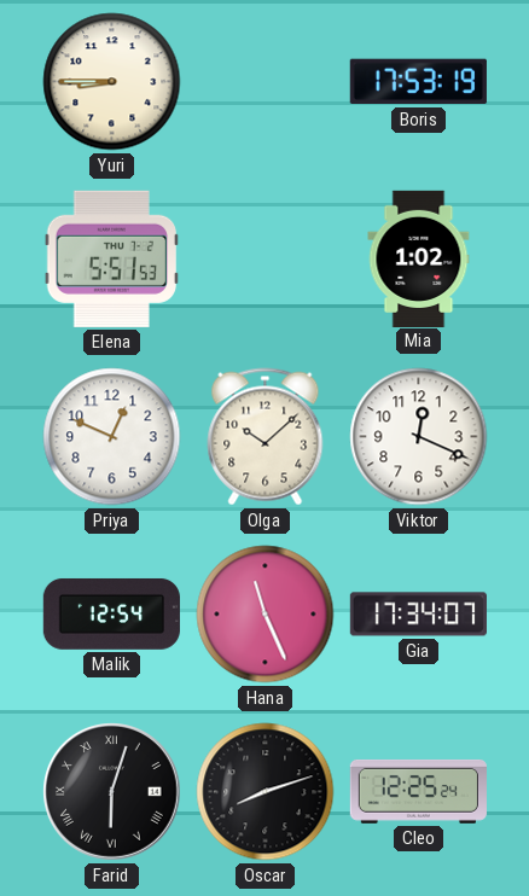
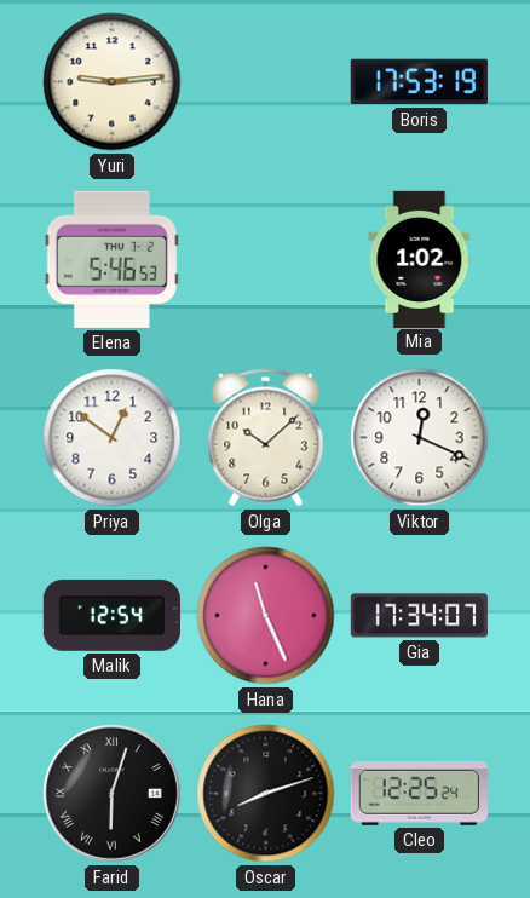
Yuri: 8:45 -> 9:14 (113, 82)
Elena: 5:51 -> 5:46 (113, 259)
Priya: 12:49 -> 12:51 (113, 438)
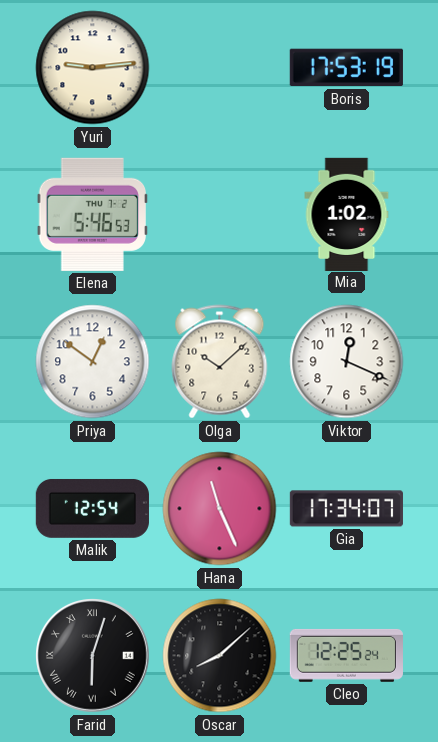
Oscar: 8:12 -> 8:08 (220, 656)
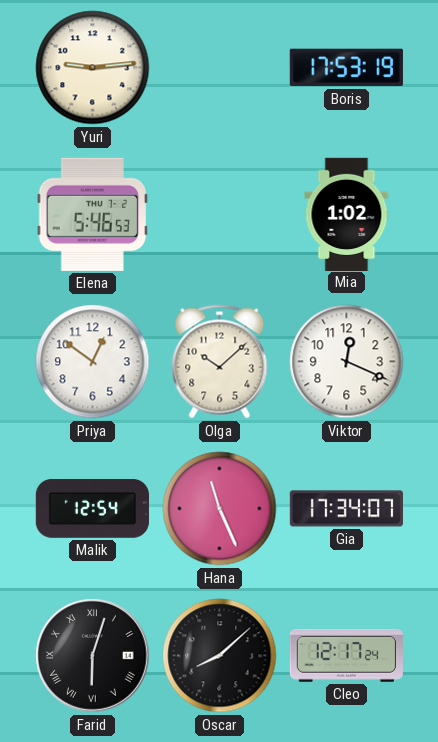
Cleo: 12:25 -> 12:17 (346, 655)
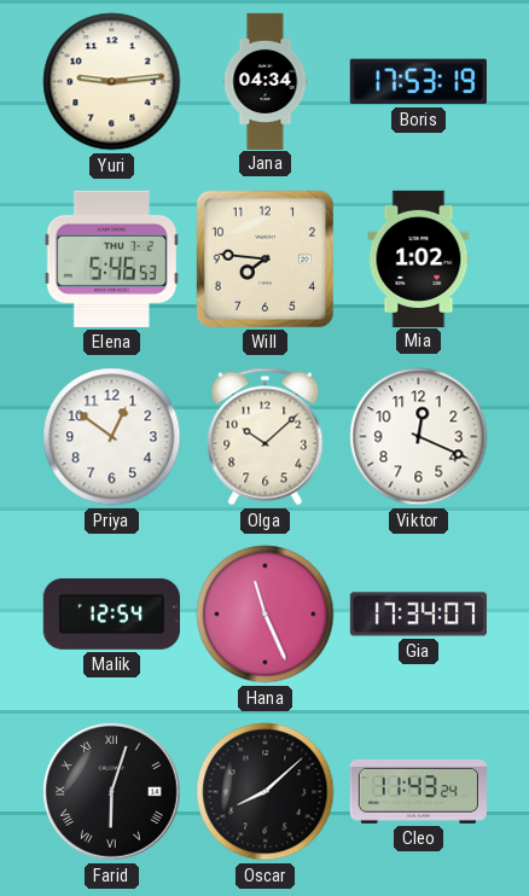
Jana: none -> 04:34 (266, 81)
Will: none -> 7:46 (264, 258)
Cleo: 12:17 -> 11:43 (418, 791)
